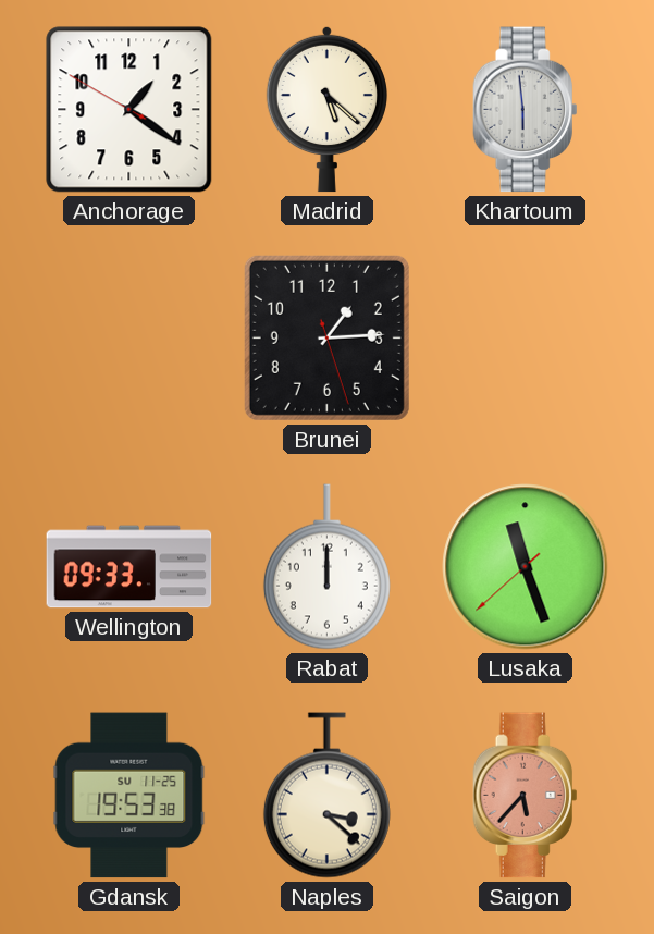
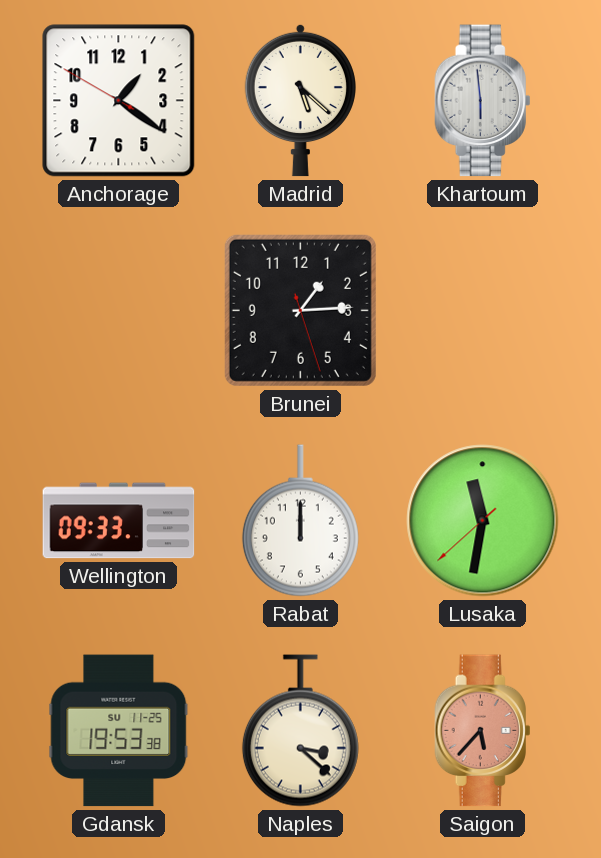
Lusaka: 11:26 -> 11:31 (483, 521)
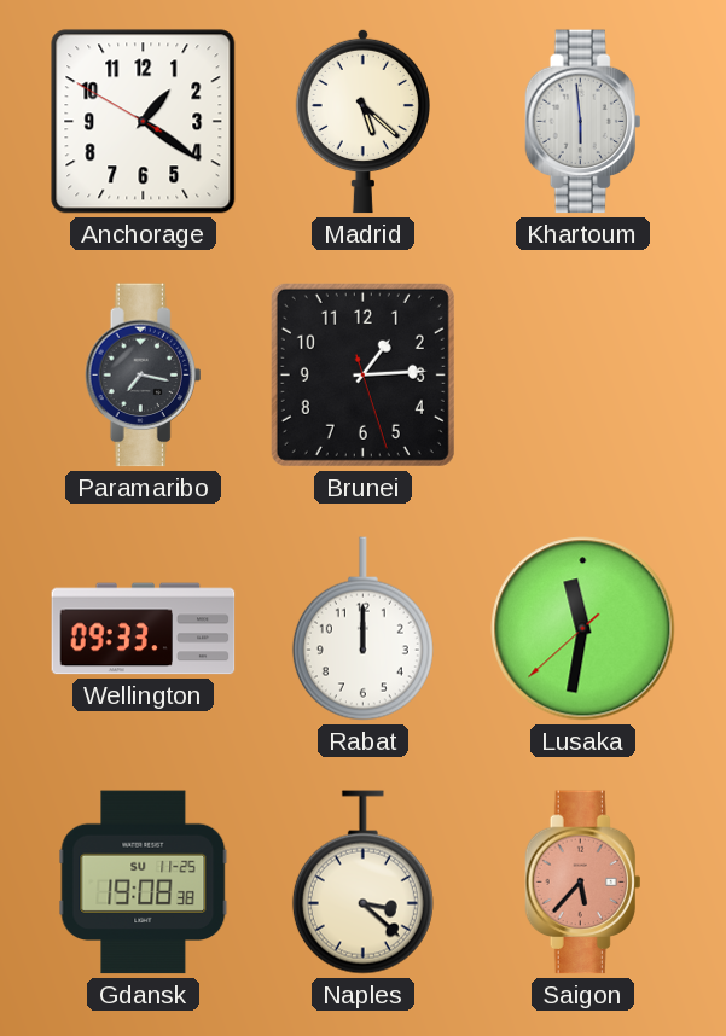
Paramaribo: none -> 7:17 (144, 376)
Gdansk: 19:53 -> 19:08 (144, 883)
